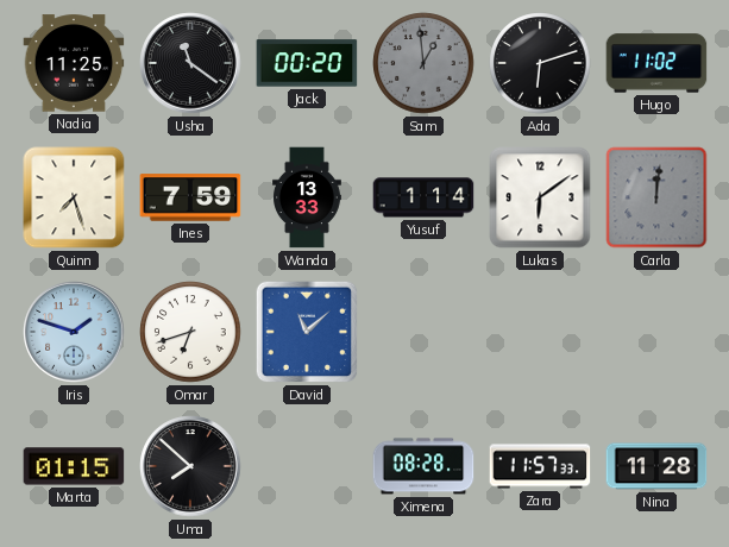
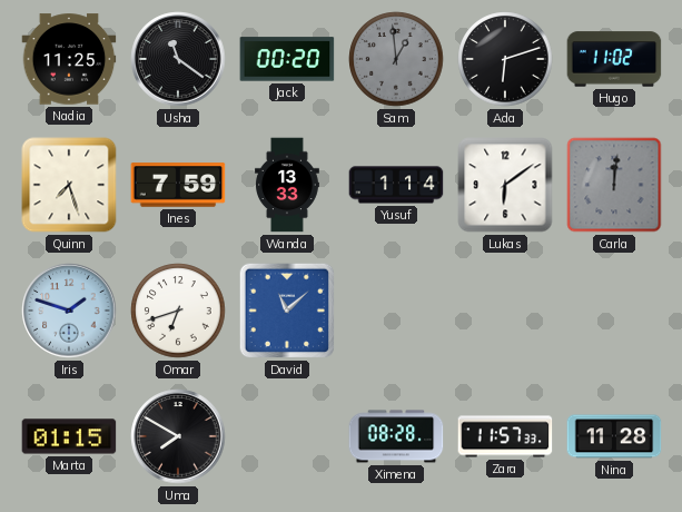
Uma: 7:52 -> 7:50 (178, 436)
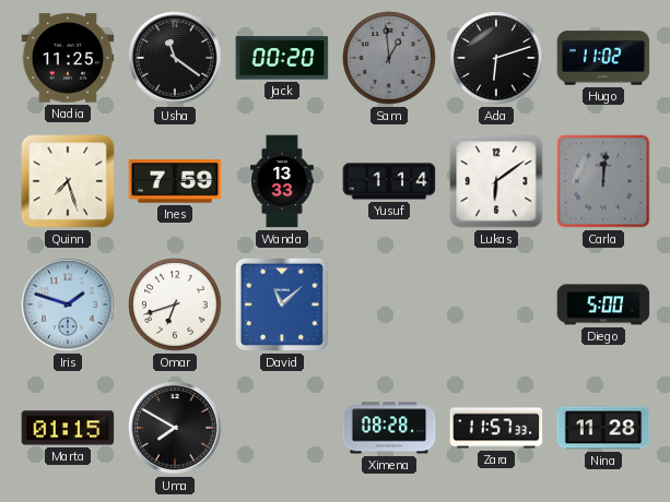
Diego: none -> 5:00 (603, 304)
